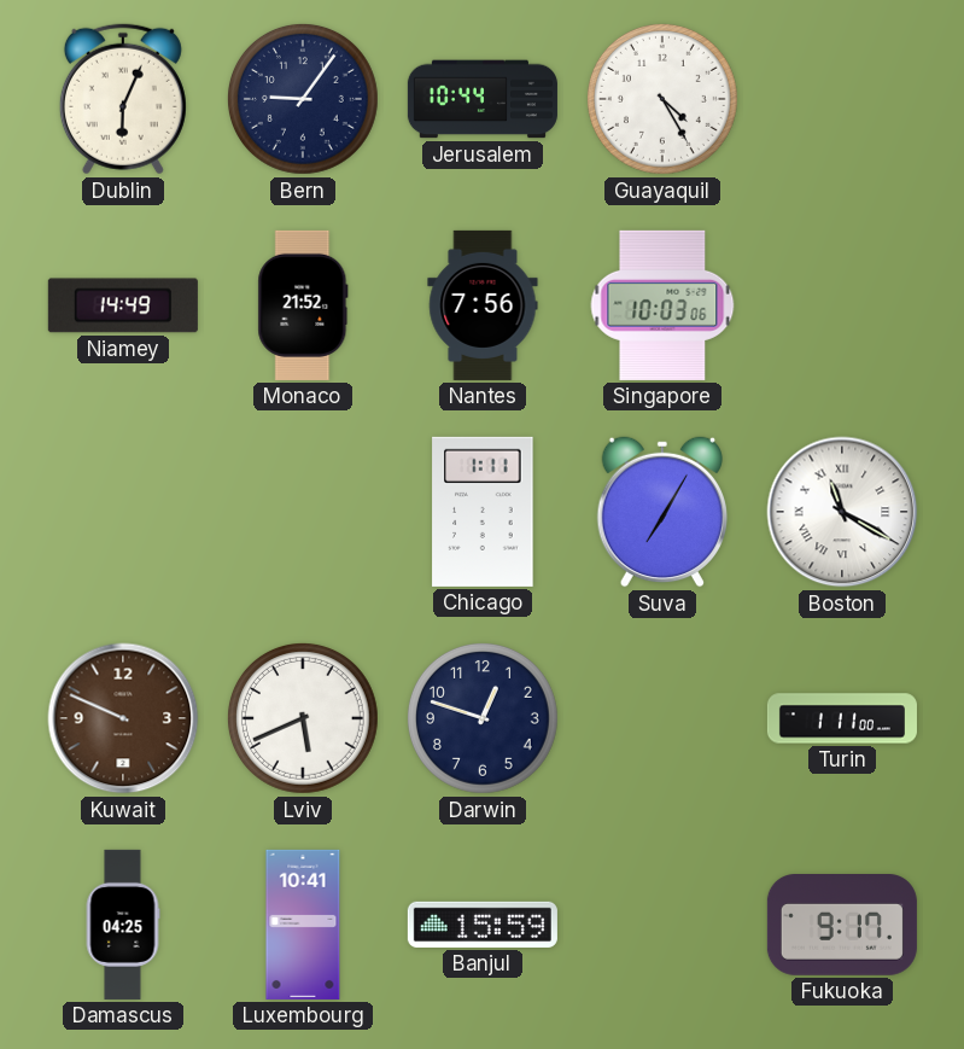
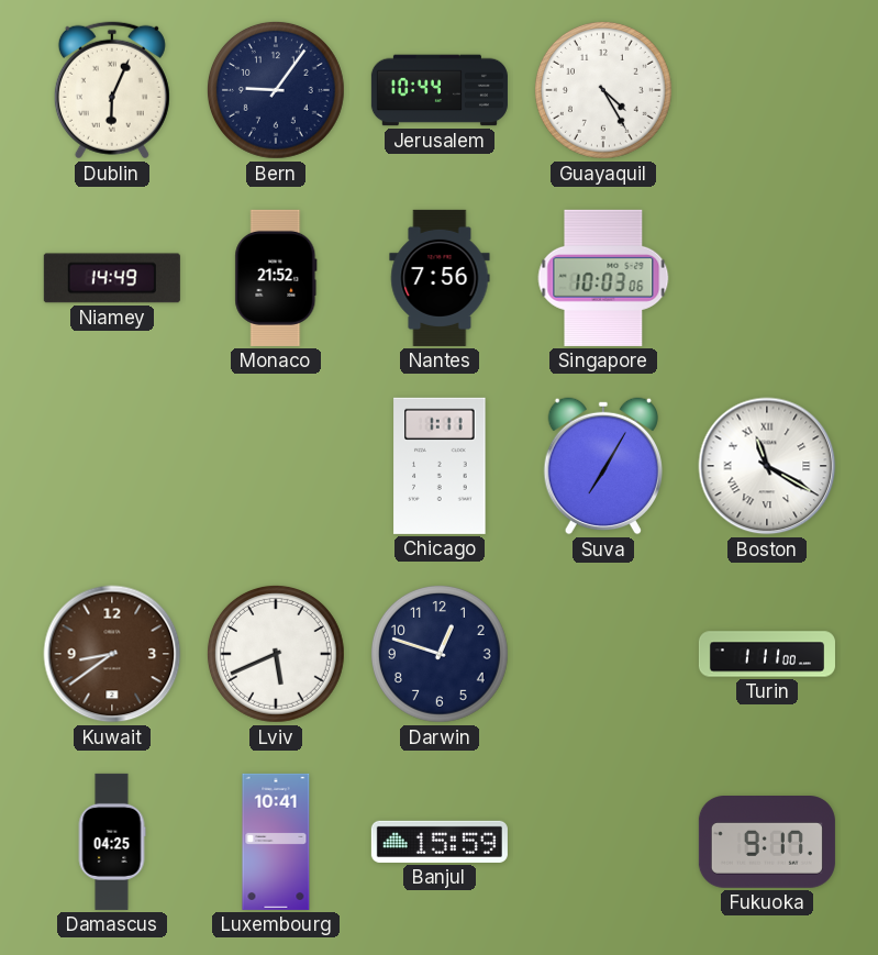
Kuwait: 9:49 -> 8:39 (112, 654)
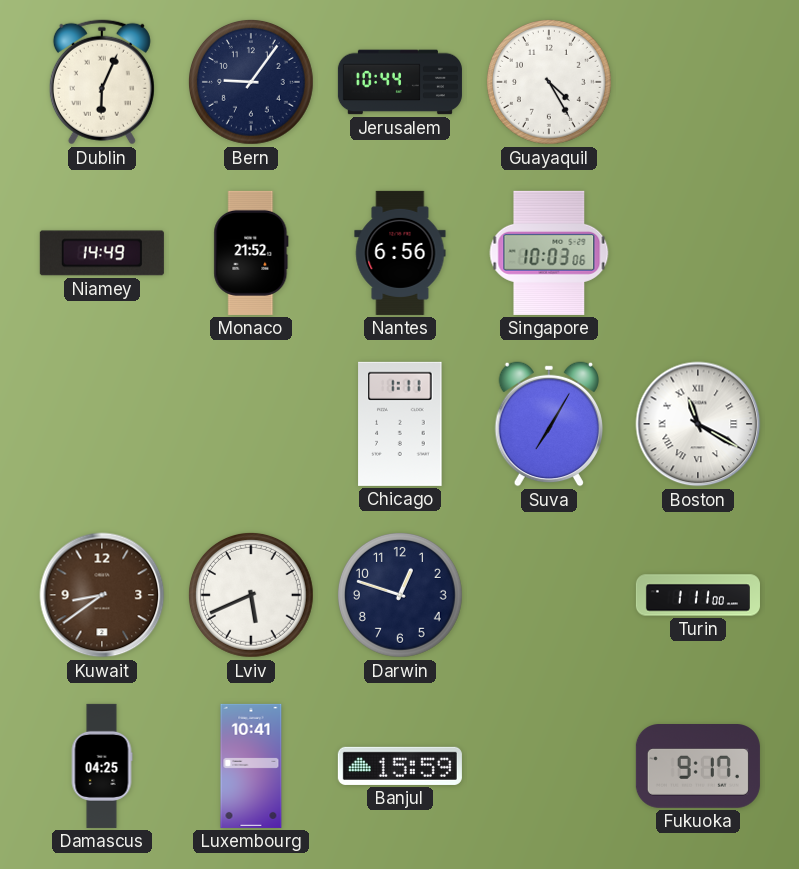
Nantes: 7:56 -> 6:56 (400, 253)
